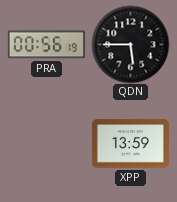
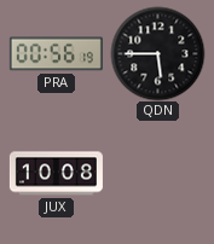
JUX: none -> 10:08 (56, 174)
XPP: 13:59 -> none (130, 144)
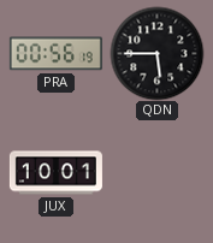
JUX: 10:08 -> 10:01 (55, 173)
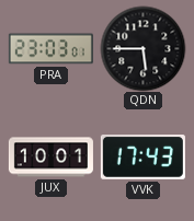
PRA: 00:56 -> 23:03 (50, 49)
VVK: none -> 17:43 (142, 158)
